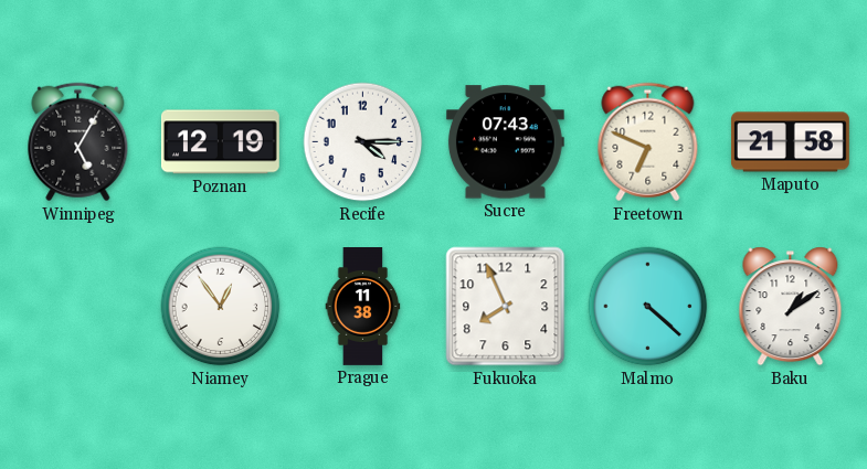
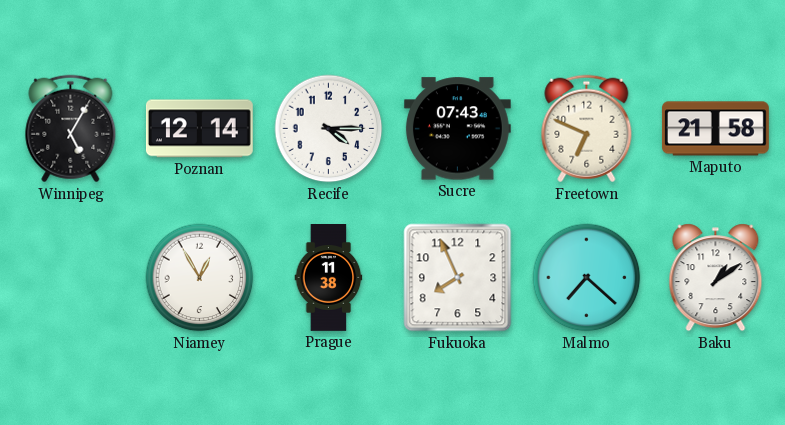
Poznan: 12:19 -> 12:14 (199, 129)
Niamey: 12:54 -> 12:55 (200, 278)
Malmo: 4:22 -> 7:22 (587, 278)
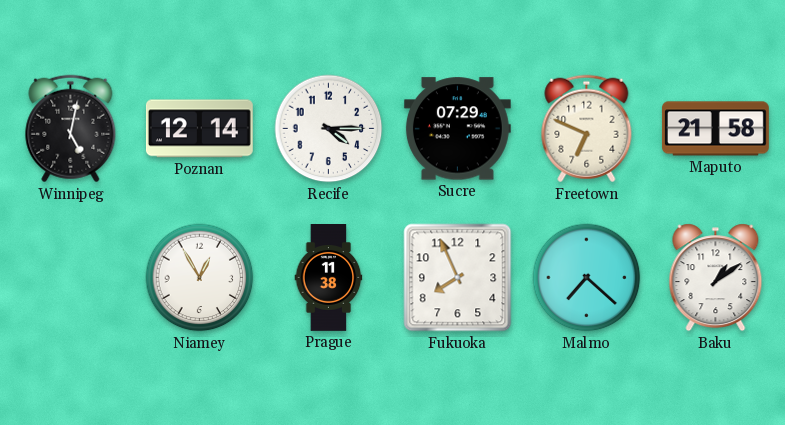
Winnipeg: 5:05 -> 5:02 (71, 129)
Sucre: 07:43 -> 07:29 (457, 129)
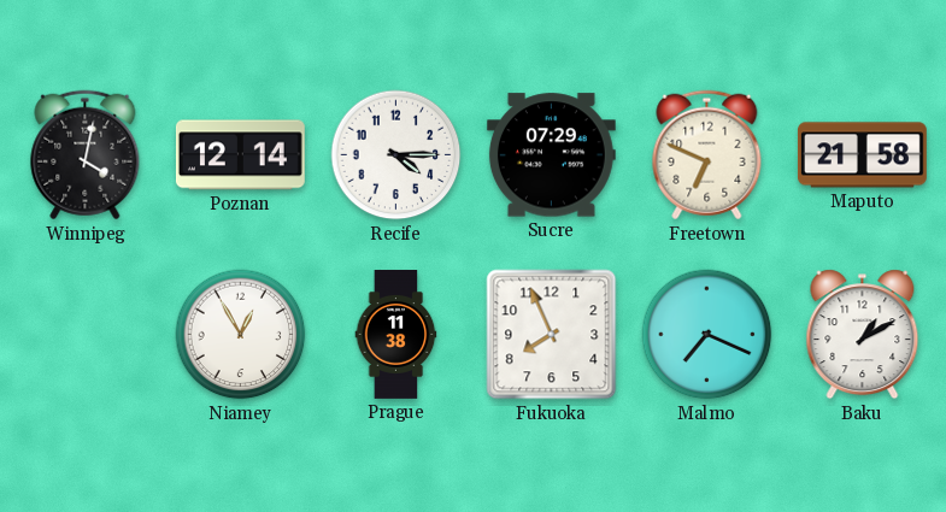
Winnipeg: 5:02 -> 4:02 (86, 155)
Malmo: 7:22 -> 7:19 (707, 335)
Baku: 1:09 -> 1:10 (863, 335)
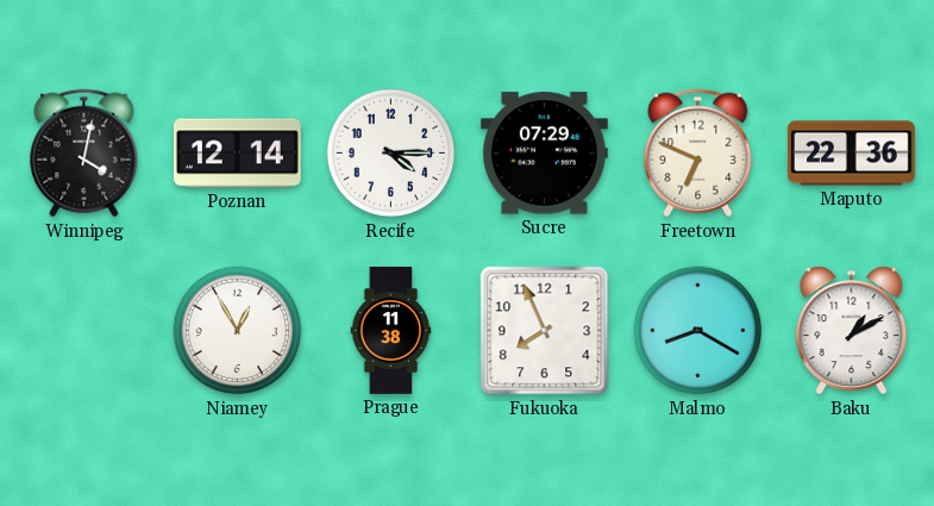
Maputo: 21:58 -> 22:36 (851, 154)
Malmo: 7:19 -> 8:20 (698, 331)
